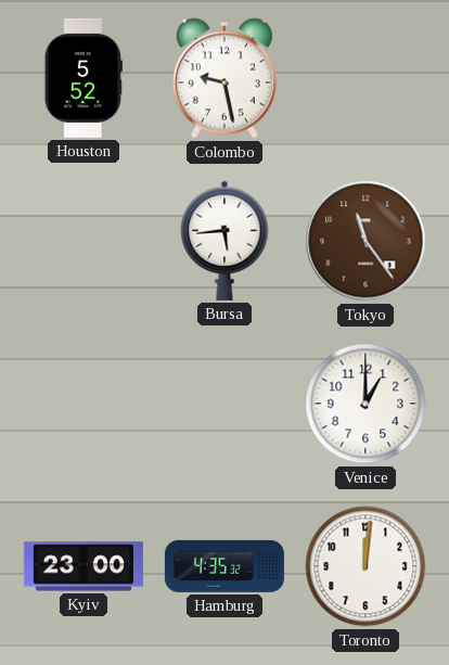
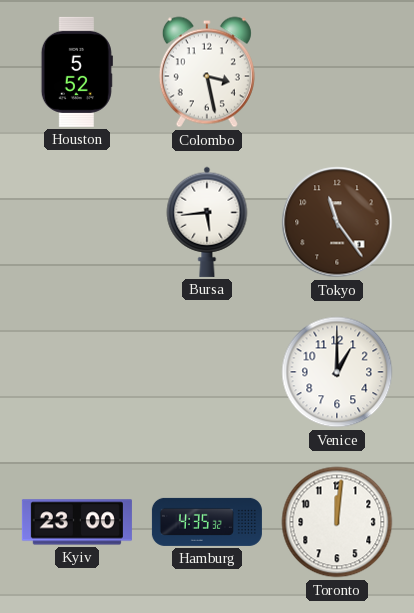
Colombo: 9:28 -> 3:28 (207, 72)
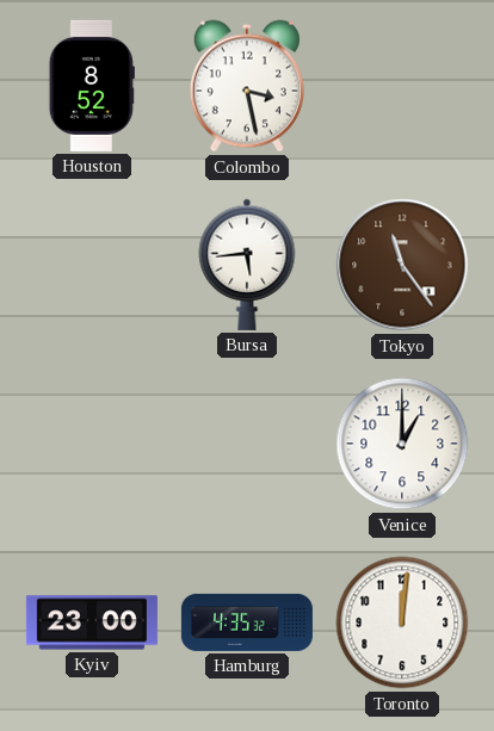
Houston: 5:52 -> 8:52 (92, 86)
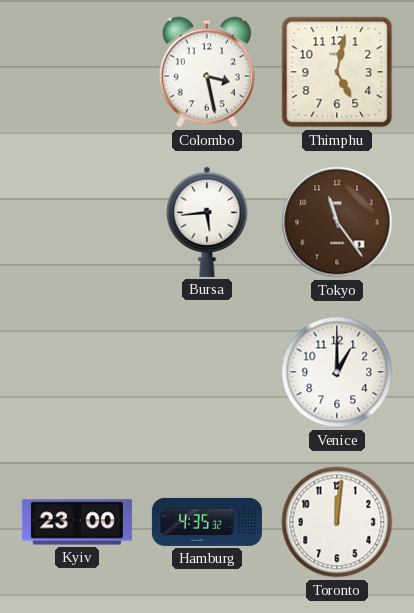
Houston: 8:52 -> none (92, 86)
Thimphu: none -> 5:02 (337, 72)
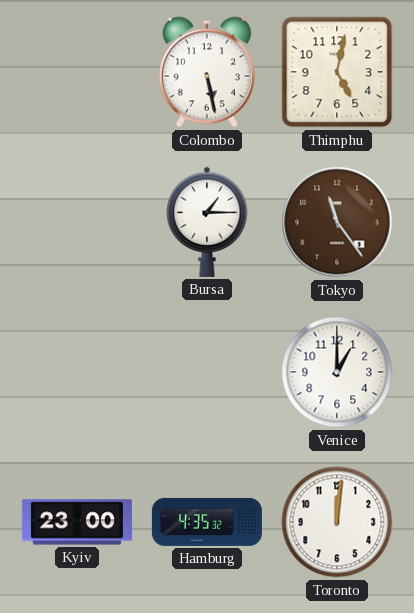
Colombo: 3:28 -> 5:28 (207, 72)
Bursa: 5:44 -> 1:15 (207, 222)
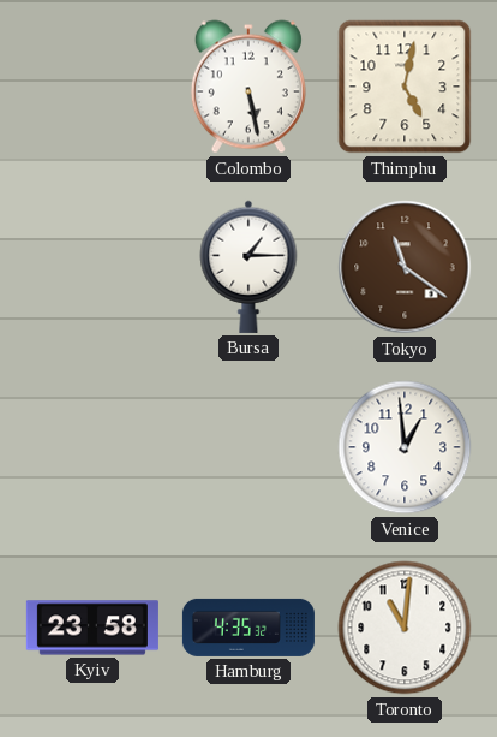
Tokyo: 11:24 -> 11:21 (405, 267)
Venice: 1:00 -> 12:59 (405, 447)
Kyiv: 23:00 -> 23:58 (92, 628)
Toronto: 12:01 -> 11:01 (405, 628)
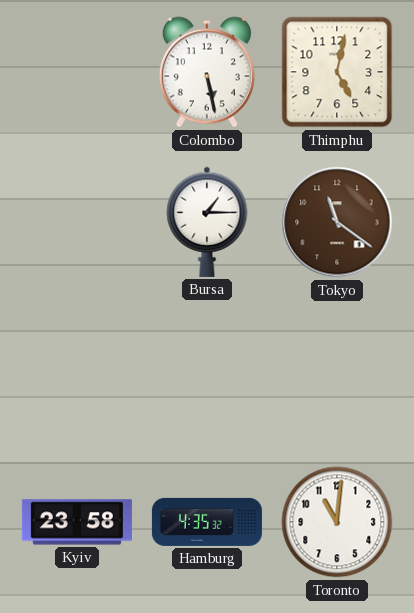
Venice: 12:59 -> none (405, 447)
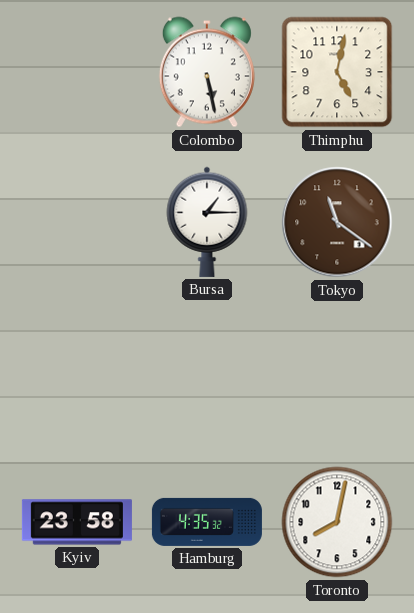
Toronto: 11:01 -> 8:02 (337, 522)
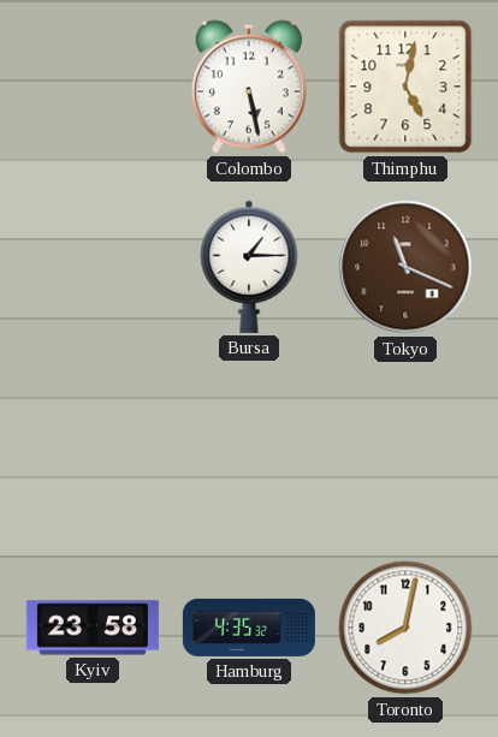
Tokyo: 11:21 -> 11:19 (405, 267)
